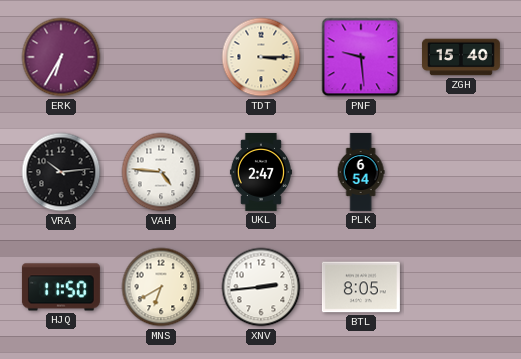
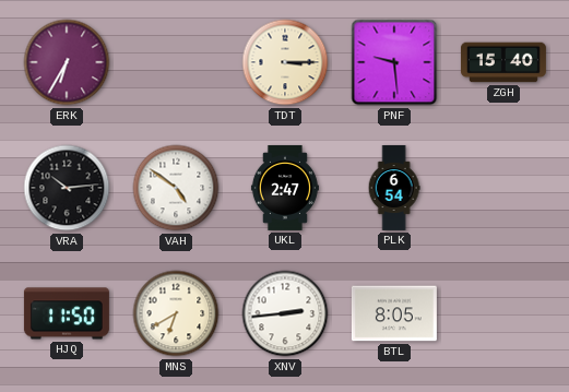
VAH: 4:46 -> 4:51 (176, 188)
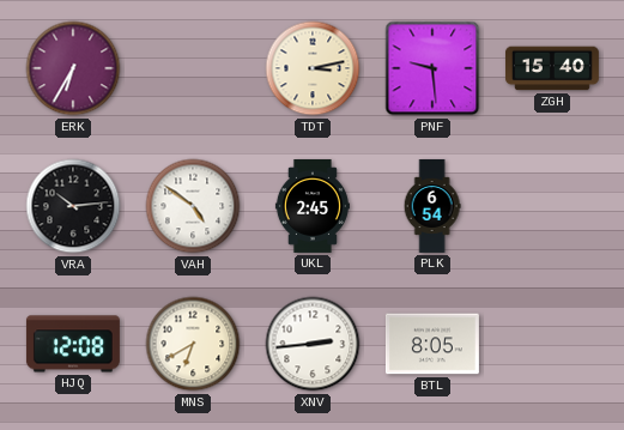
TDT: 3:15 -> 3:13 (313, 68)
UKL: 2:47 -> 2:45 (313, 206)
HJQ: 11:50 -> 12:08 (73, 344)
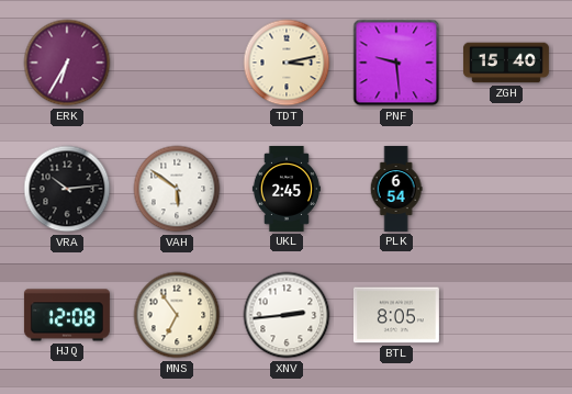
VAH: 4:51 -> 5:51 (177, 189)
MNS: 6:40 -> 6:54 (177, 315)
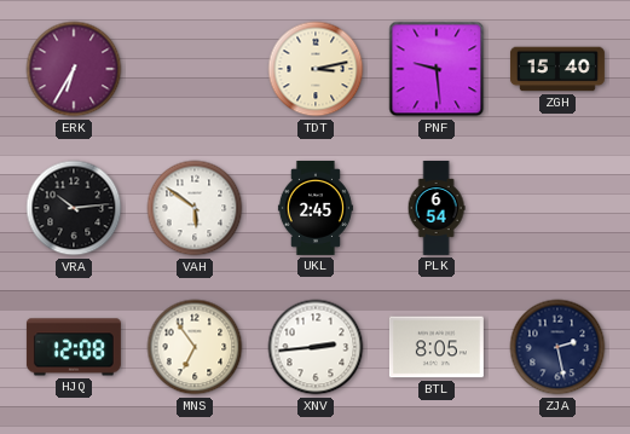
ZJA: none -> 2:28 (557, 347)
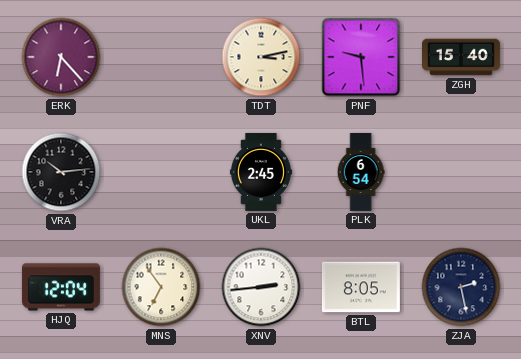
ERK: 6:35 -> 6:23 (61, 57)
VAH: 5:51 -> none (195, 208)
HJQ: 12:08 -> 12:04 (61, 287)
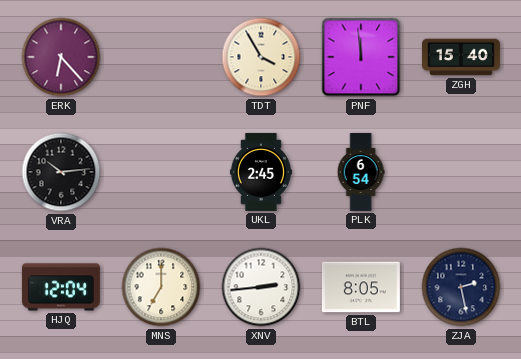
TDT: 3:13 -> 3:55 (261, 57)
PNF: 9:29 -> 11:59 (361, 57)
MNS: 6:54 -> 7:00 (161, 287)
